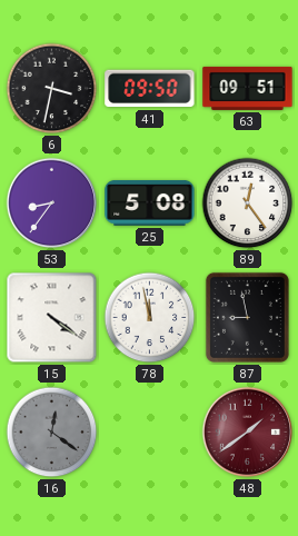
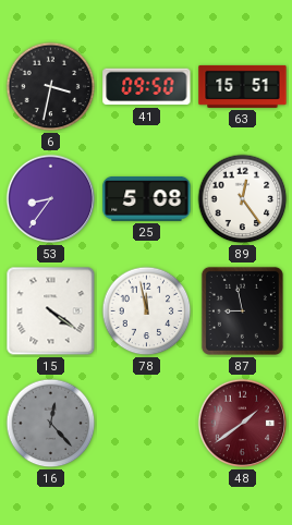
63: 09:51 -> 15:51 (243, 86)
16: 12:21 -> 12:23 (51, 424)
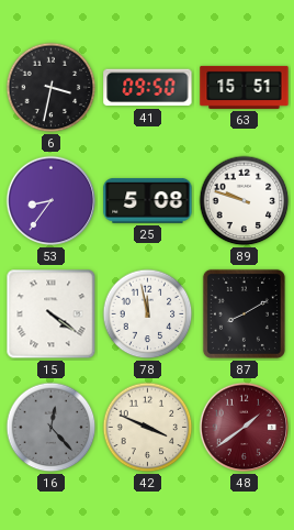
89: 12:24 -> 9:48 (245, 201)
87: 8:58 -> 8:10 (244, 313)
42: none -> 3:49 (148, 428)
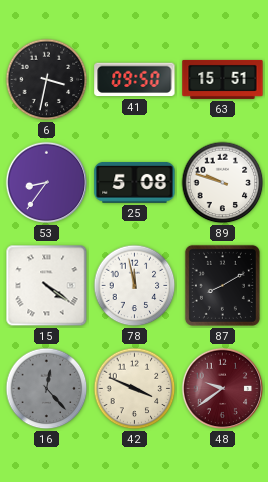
48: 1:39 -> 9:39 (223, 389)
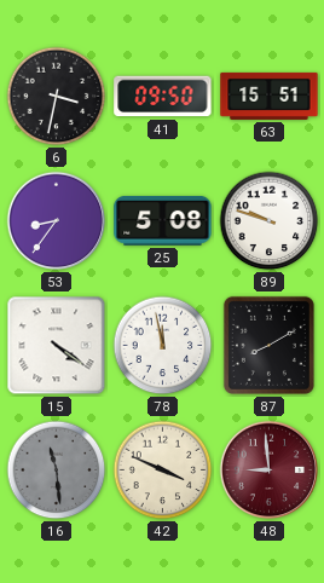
16: 12:23 -> 11:29 (57, 471)
48: 9:39 -> 8:59 (270, 471)
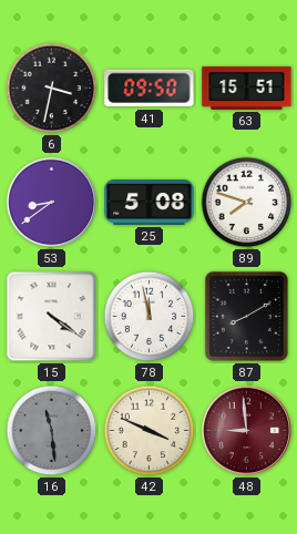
53: 8:36 -> 8:39 (52, 203)
89: 9:48 -> 7:48 (247, 203)
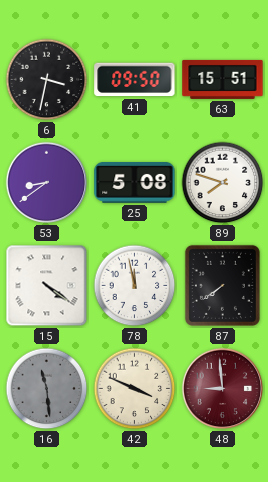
87: 8:10 -> 7:39 (222, 285)
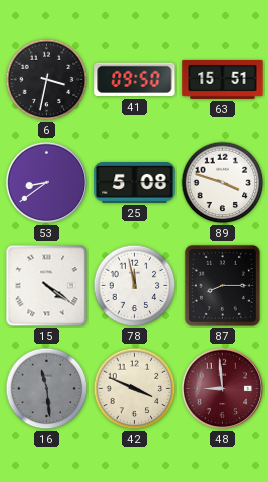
89: 7:48 -> 3:48 (223, 183)
87: 7:39 -> 8:15 (222, 285)
